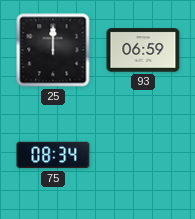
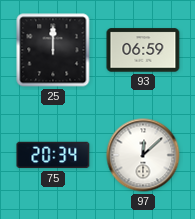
75: 08:34 -> 20:34 (53, 155)
97: none -> 12:08 (143, 155)
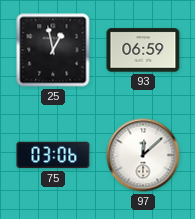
25: 12:00 -> 12:58 (53, 50)
75: 20:34 -> 03:06 (53, 155)
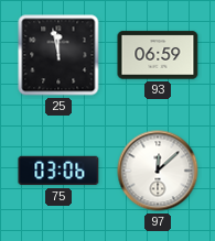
25: 12:58 -> 11:58 (58, 55)
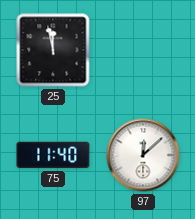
93: 06:59 -> none (158, 55)
75: 03:06 -> 11:40 (53, 155)
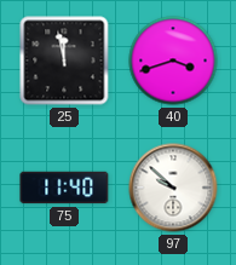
40: none -> 3:42 (173, 61)
97: 12:08 -> 9:52 (173, 188)
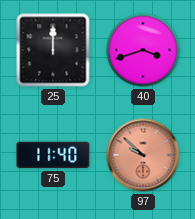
25: 11:58 -> 12:00 (53, 50)
97 dial: white -> salmon (143, 155)
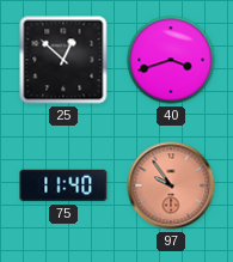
25: 12:00 -> 12:52 (63, 60)
97: 9:52 -> 9:54 (171, 185)
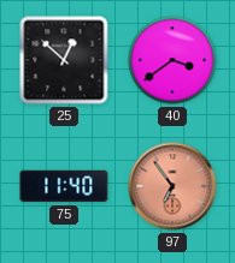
40: 3:42 -> 3:39 (172, 60)
97: 9:54 -> 6:54 (172, 186)
